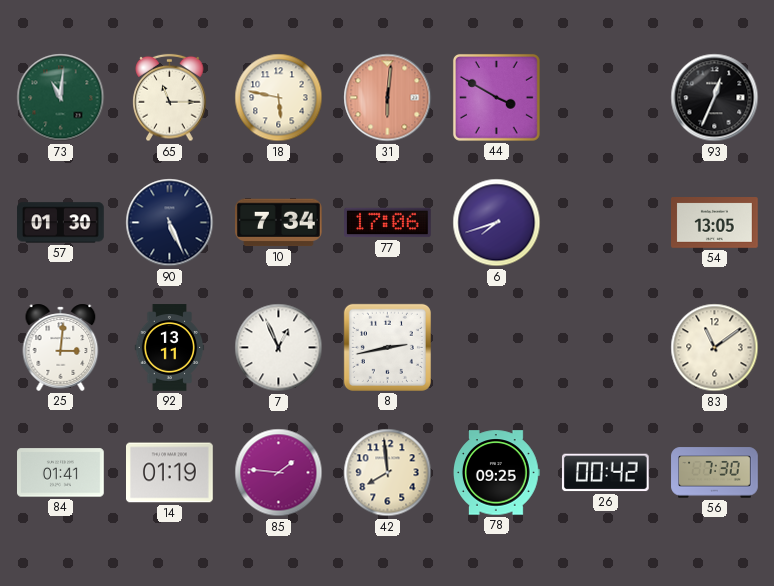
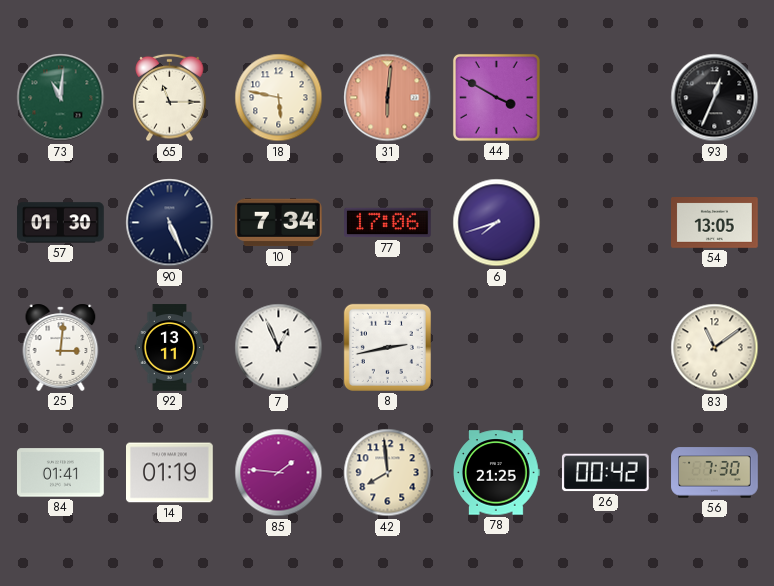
78: 09:25 -> 21:25 (497, 473)
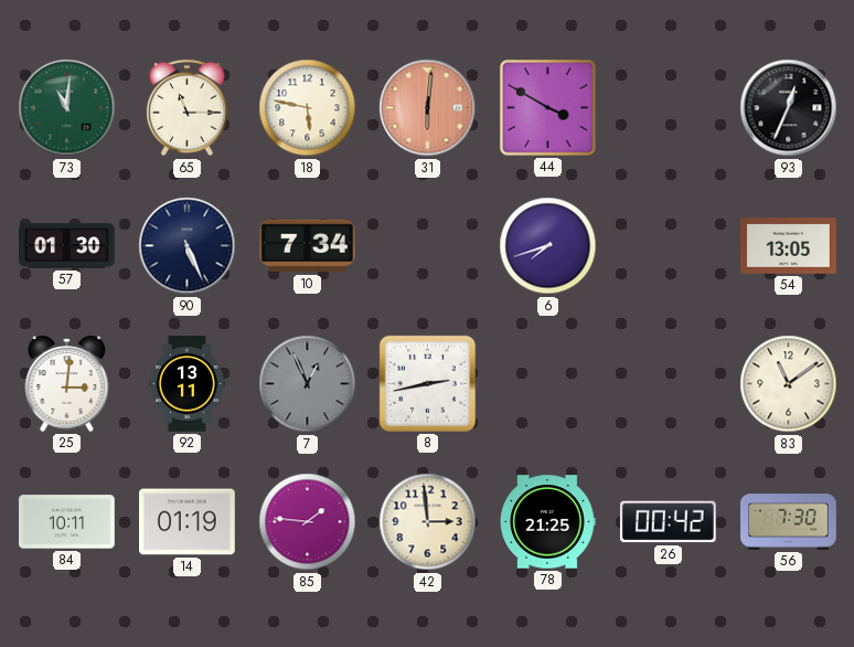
77: 17:06 -> none (388, 223)
7 dial: white -> grey (308, 384)
84: 01:41 -> 10:11 (67, 522)
42: 7:59 -> 2:59 (428, 522)
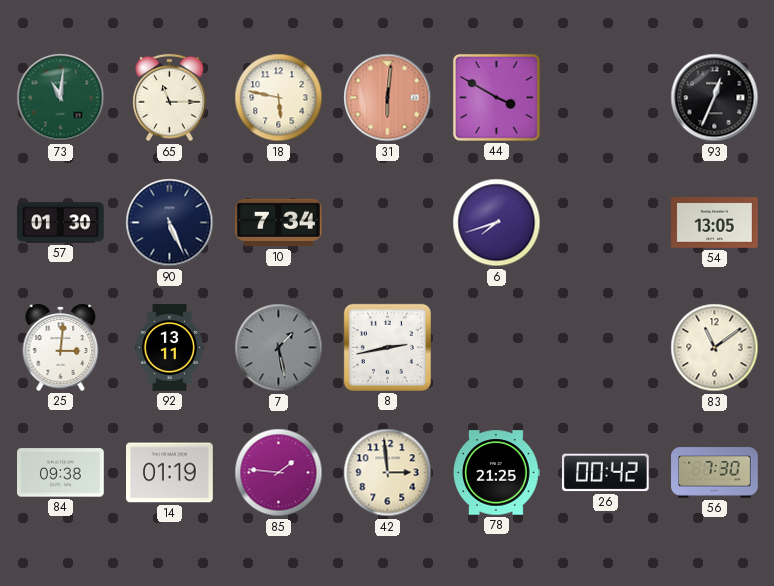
7: 12:56 -> 1:28 (279, 348)
84: 10:11 -> 09:38 (61, 473)
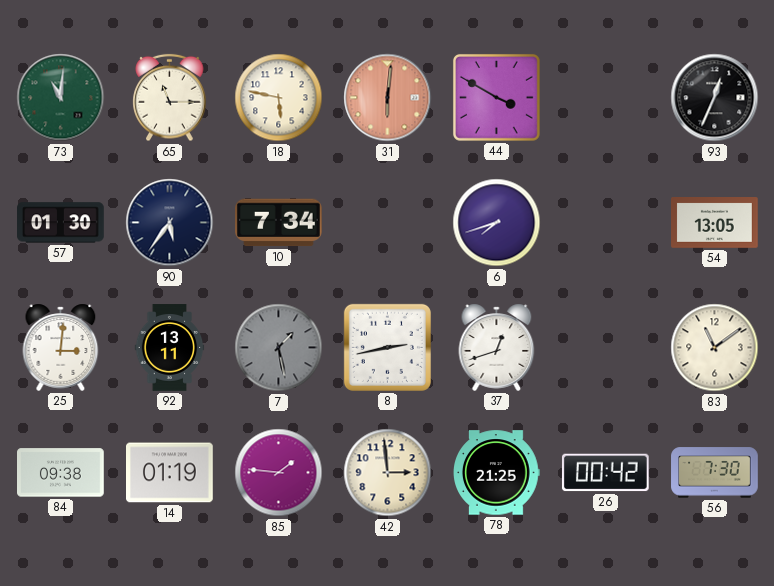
90: 5:26 -> 5:36 (170, 223)
37: none -> 12:42 (497, 347)
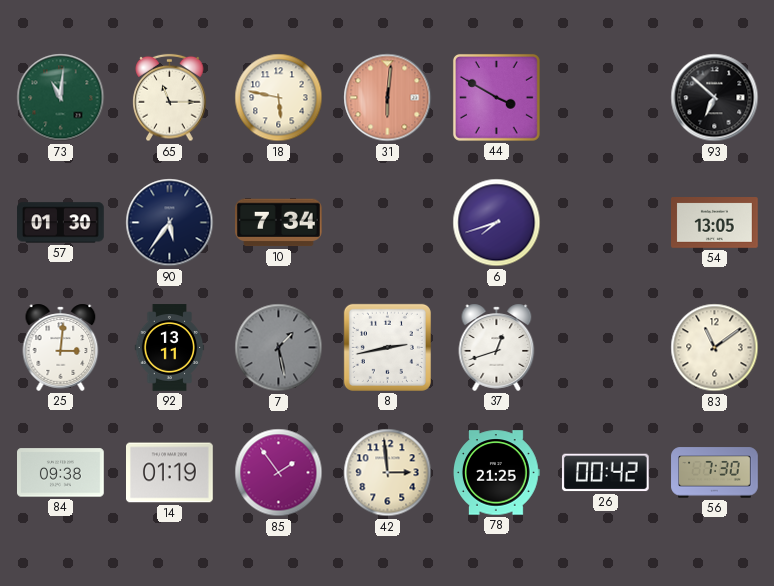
93: 12:34 -> 6:52 (715, 98)
85: 1:46 -> 1:54 (279, 473)
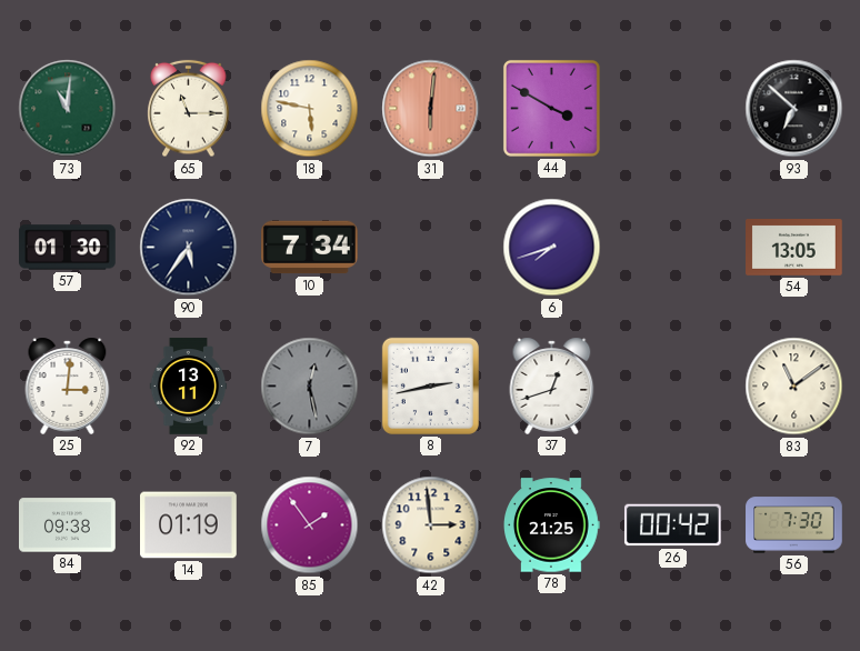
7: 1:28 -> 12:28 (310, 387)
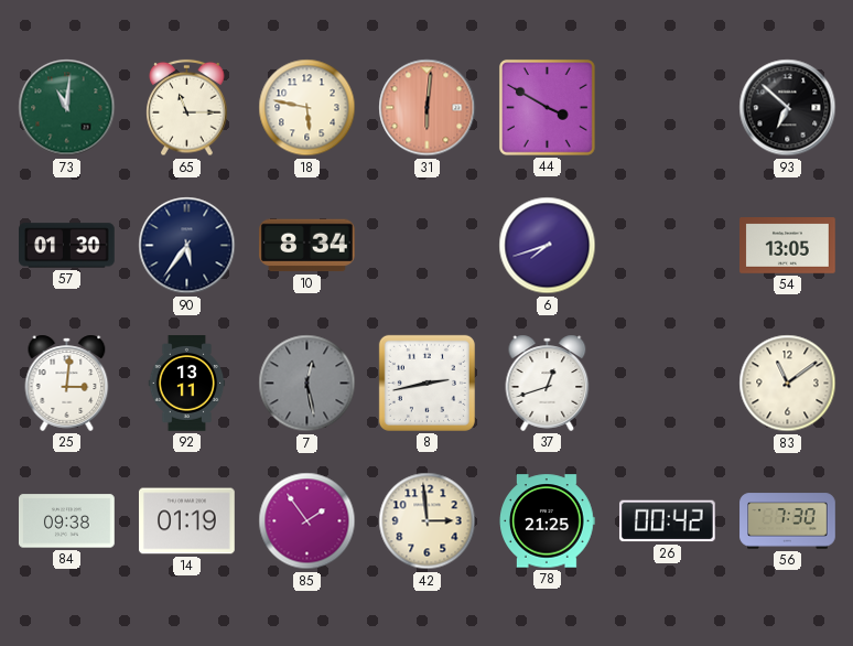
10: 7:34 -> 8:34 (307, 246)
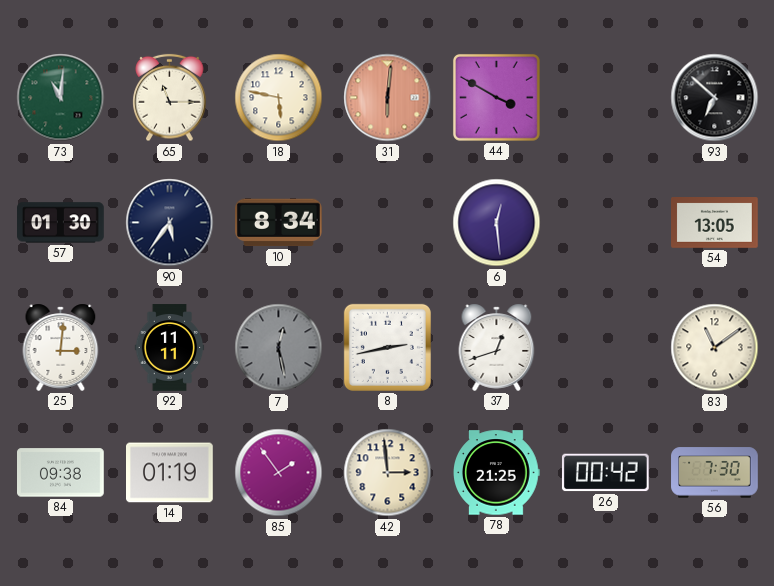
6: 7:42 -> 12:29 (497, 223)
92: 13:11 -> 11:11 (170, 348)
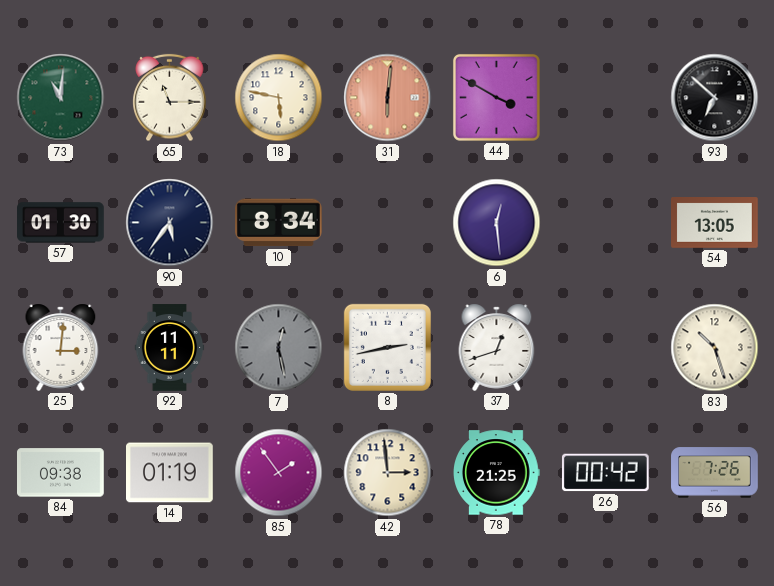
83: 11:09 -> 10:27 (715, 348)
56: 7:30 -> 7:26 (715, 473)
